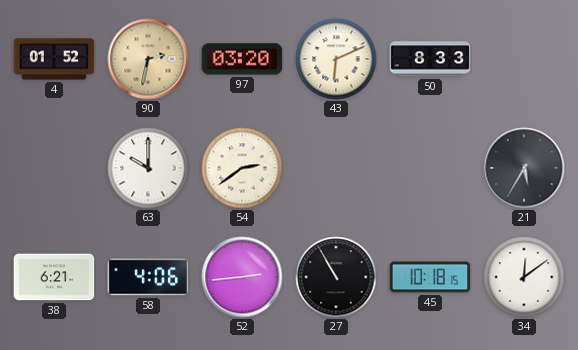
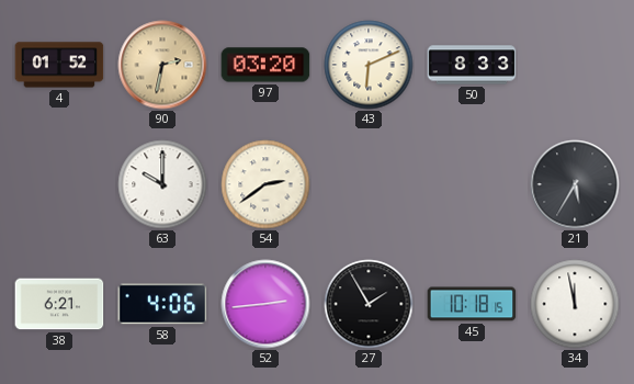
27: 10:55 -> 1:55 (369, 304)
34: 12:09 -> 11:58 (575, 304)
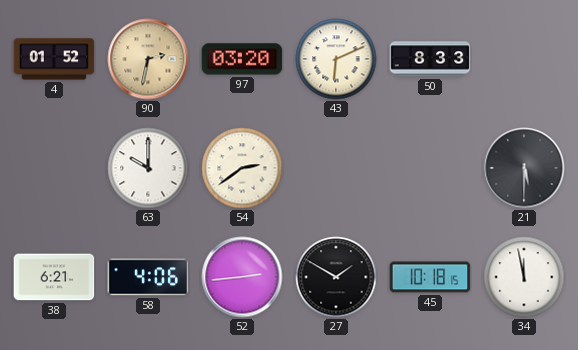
21: 5:35 -> 5:30 (524, 168)
27: 1:55 -> 1:50 (336, 277)
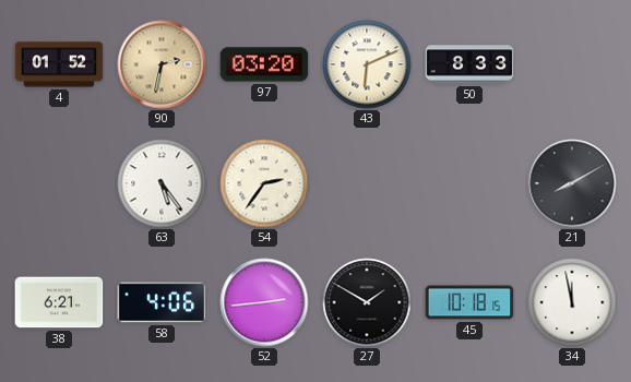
63: 10:00 -> 5:24 (162, 183)
54: 2:39 -> 2:36 (264, 183)
21: 5:30 -> 8:10 (572, 183)
